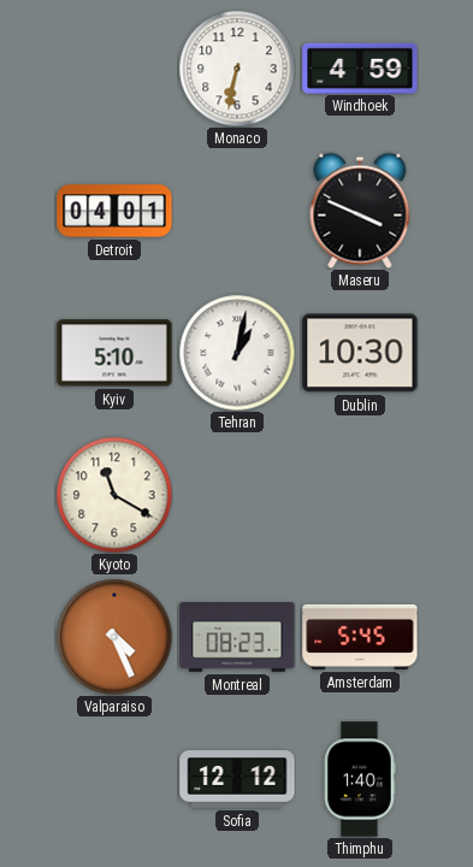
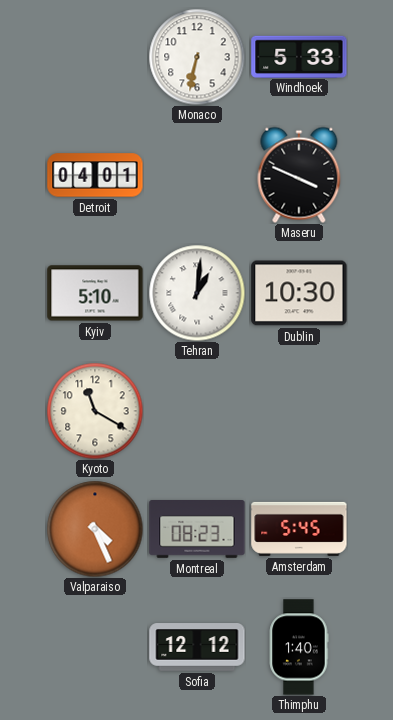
Windhoek: 4:59 -> 5:33 (299, 56)
Tehran: 1:02 -> 1:01 (197, 293)
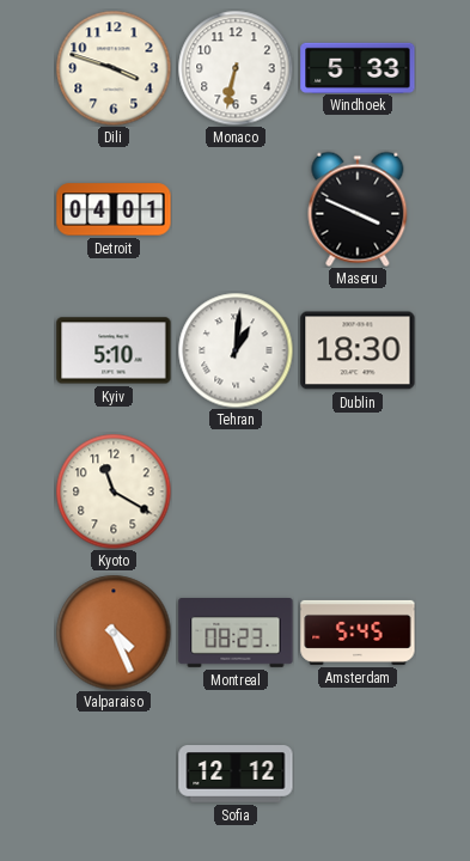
Dili: none -> 3:48 (114, 68)
Dublin: 10:30 -> 18:30 (358, 350)
Thimphu: 1:40 -> none (299, 647)
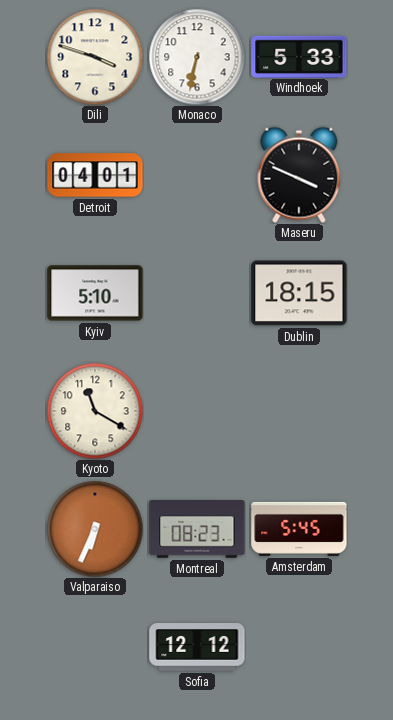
Tehran: 1:01 -> none (236, 350)
Dublin: 18:30 -> 18:15 (299, 293)
Valparaiso: 4:26 -> 6:34 (95, 529)
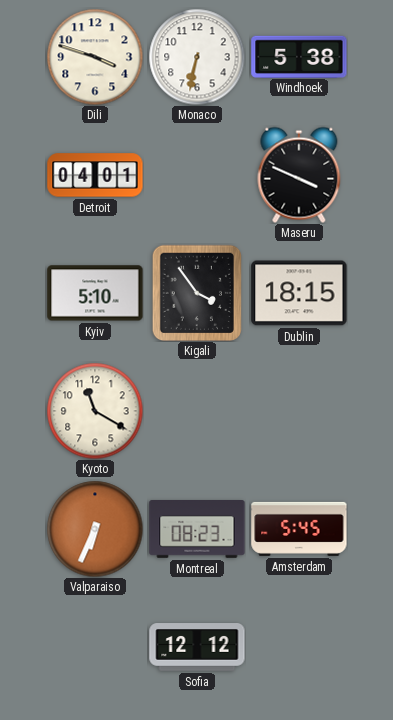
Windhoek: 5:33 -> 5:38 (299, 56)
Kigali: none -> 3:54 (196, 292)
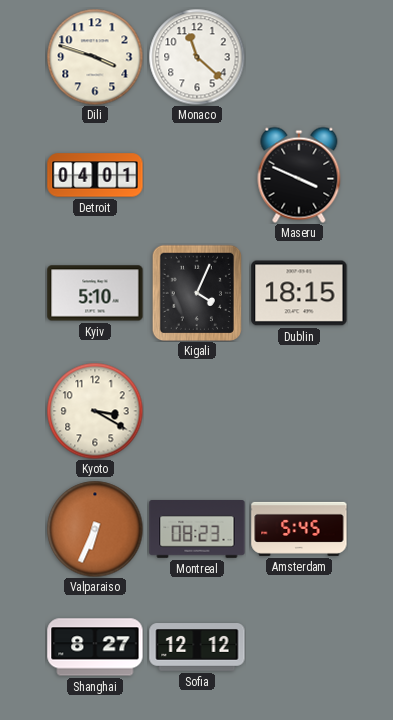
Monaco: 6:32 -> 11:22 (197, 57)
Windhoek: 5:38 -> none (299, 56)
Kigali: 3:54 -> 4:04 (196, 292)
Kyoto: 11:20 -> 3:20 (95, 411)
Shanghai: none -> 8:27 (95, 647)
